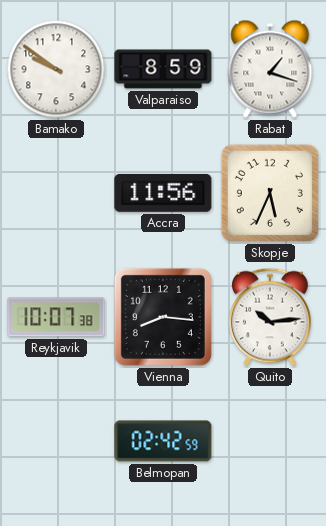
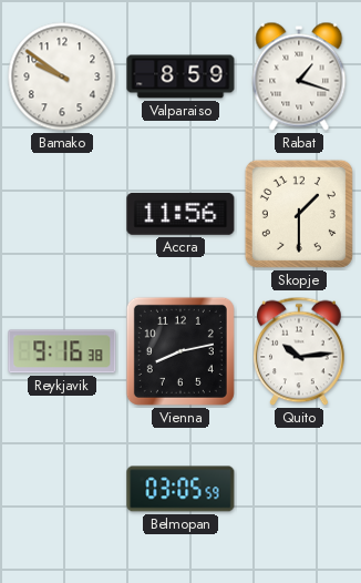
Skopje: 5:34 -> 1:30 (299, 214)
Reykjavik: 10:07 -> 9:16 (62, 351)
Vienna: 8:16 -> 8:13 (180, 351)
Belmopan: 02:42 -> 03:05 (180, 489)
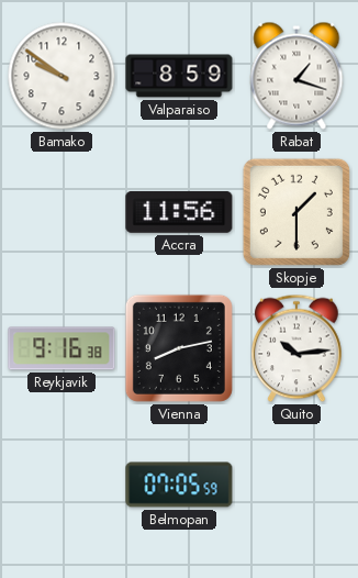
Belmopan: 03:05 -> 07:05 (179, 485)
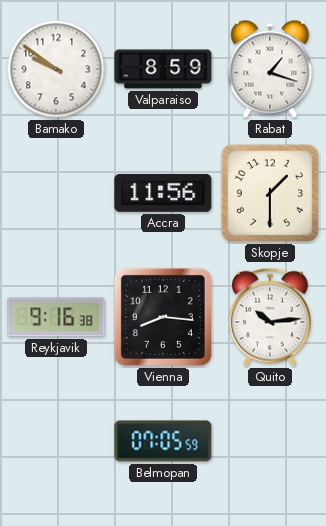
Vienna: 8:13 -> 8:16 (163, 317)
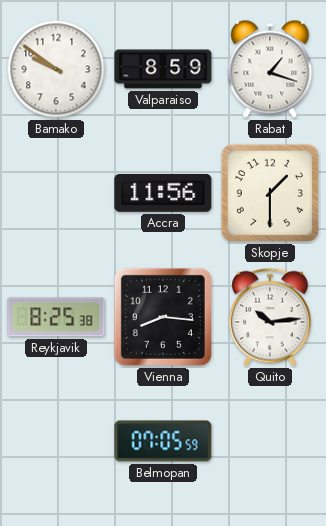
Reykjavik: 9:16 -> 8:25 (56, 317)
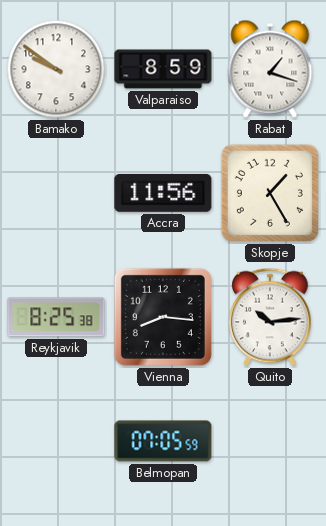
Skopje: 1:30 -> 1:25 (270, 193)
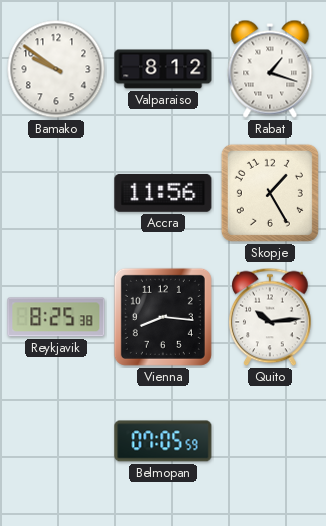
Valparaiso: 8:59 -> 8:12 (163, 69)
